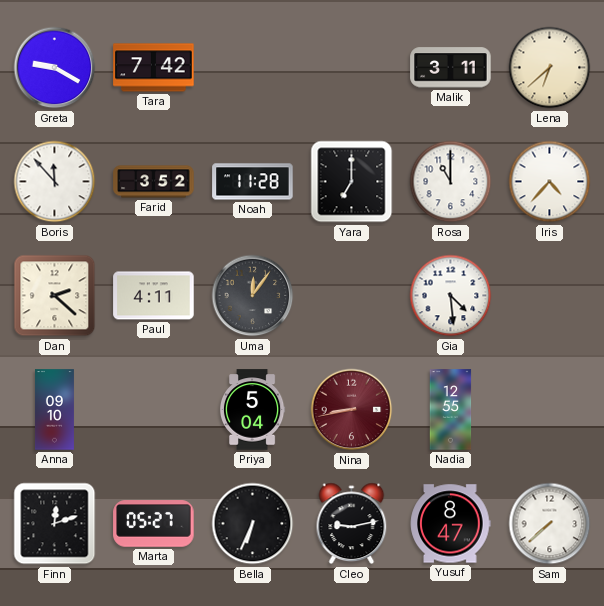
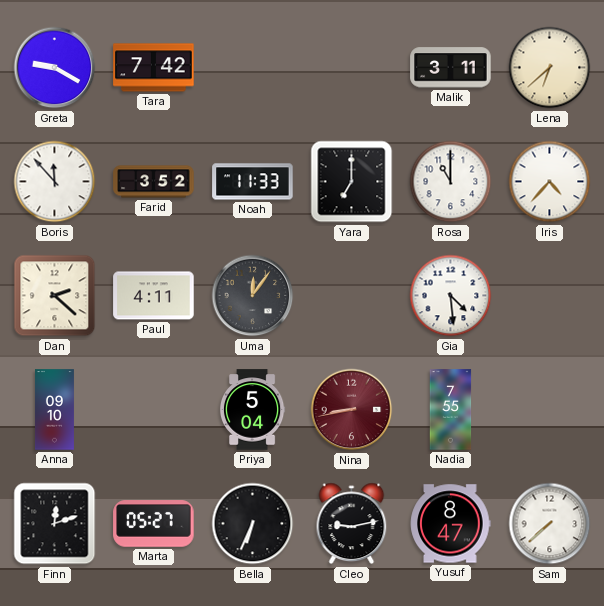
Noah: 11:28 -> 11:33 (253, 182)
Nadia: 12:55 -> 7:55 (451, 410)
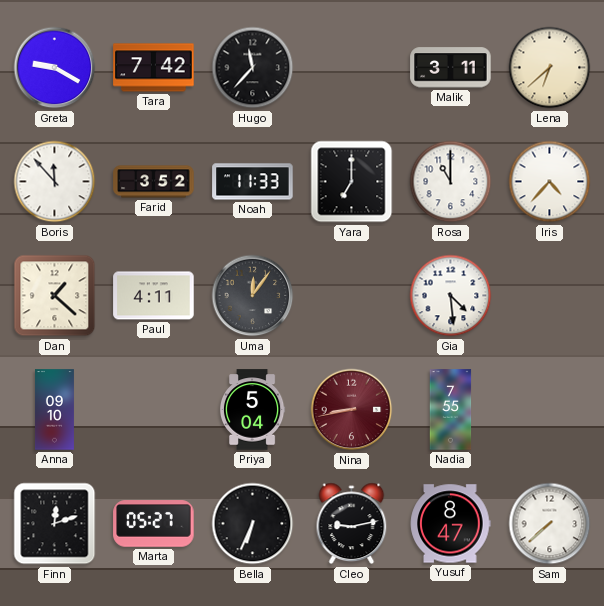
Hugo: none -> 11:37 (253, 68)
Dan: 2:22 -> 1:22 (55, 296)
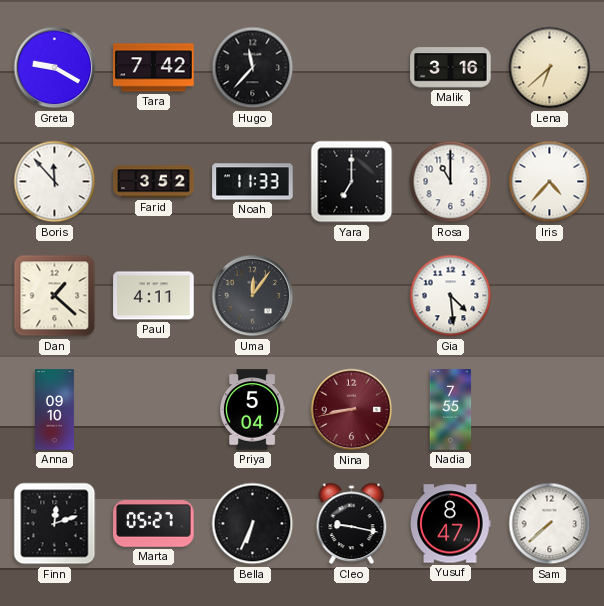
Malik: 3:11 -> 3:16 (451, 68)
Cleo: 9:13 -> 9:17 (352, 524)
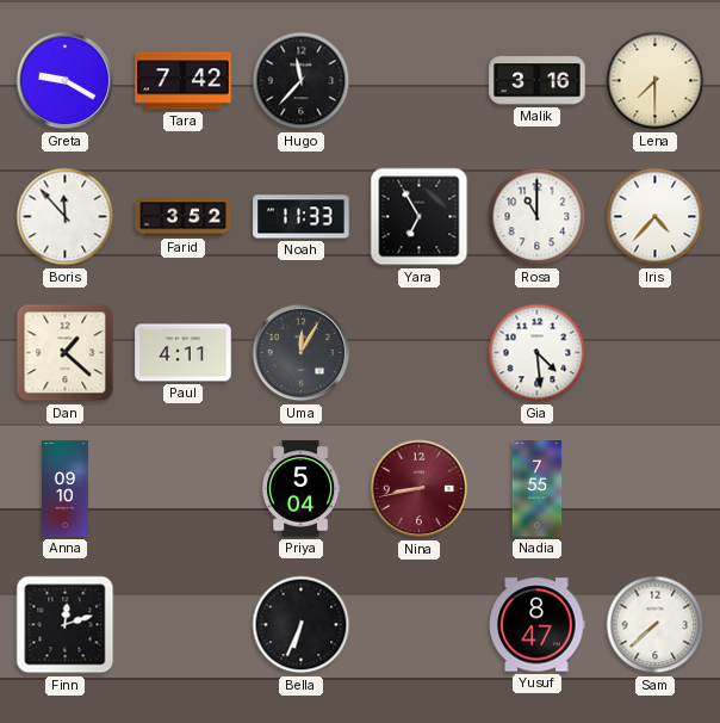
Lena: 6:38 -> 7:30 (656, 81)
Yara: 7:00 -> 6:55 (420, 217)
Uma: 12:06 -> 12:05 (302, 353)
Marta: 05:27 -> none (154, 524)
Cleo: 9:17 -> none (352, 524)
